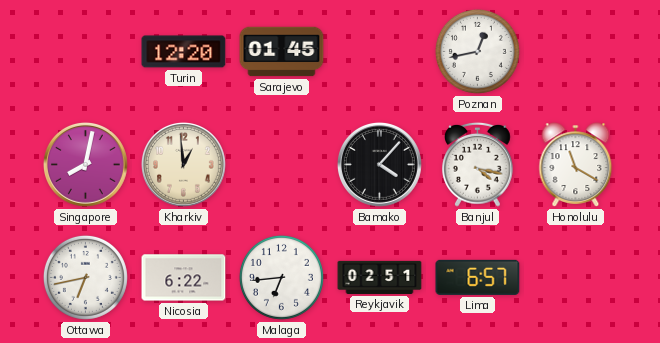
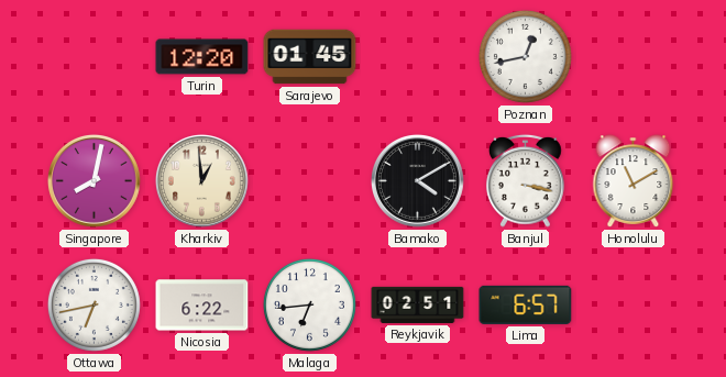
Bamako: 4:07 -> 4:10 (417, 180)
Banjul: 4:17 -> 3:17 (526, 180)
Honolulu: 11:20 -> 11:10 (634, 181)
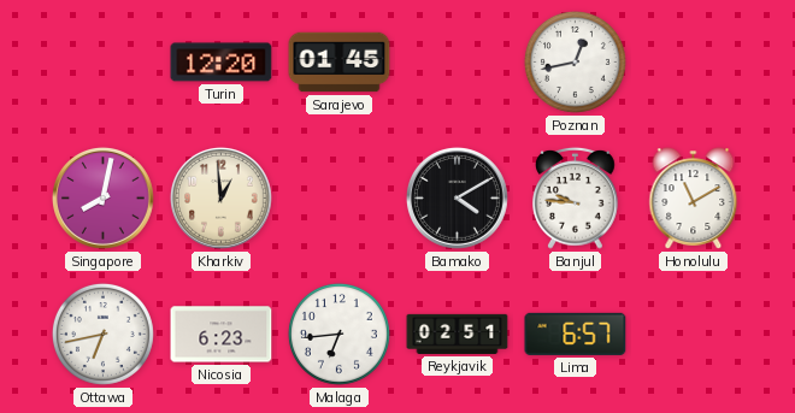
Banjul: 3:17 -> 9:46 (576, 197)
Nicosia: 6:22 -> 6:23 (222, 335)
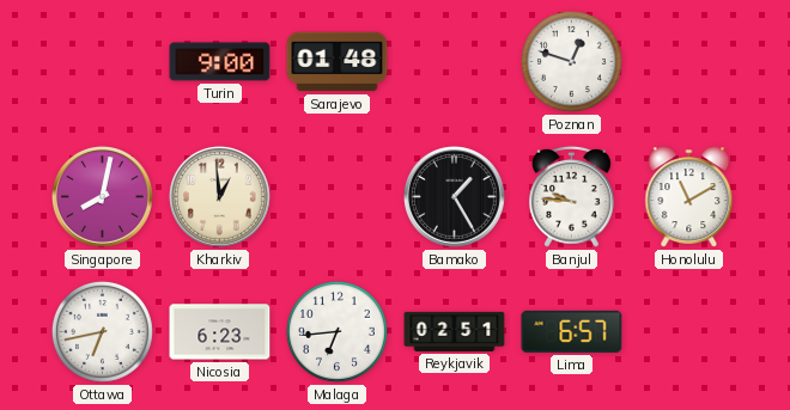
Turin: 12:20 -> 9:00 (220, 62)
Sarajevo: 01:45 -> 01:48 (338, 62)
Poznan: 12:43 -> 12:48 (571, 61)
Bamako: 4:10 -> 1:25 (454, 196)
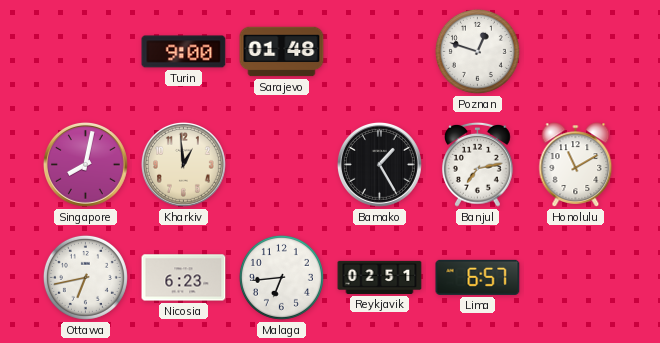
Banjul: 9:46 -> 7:13 (478, 164)
